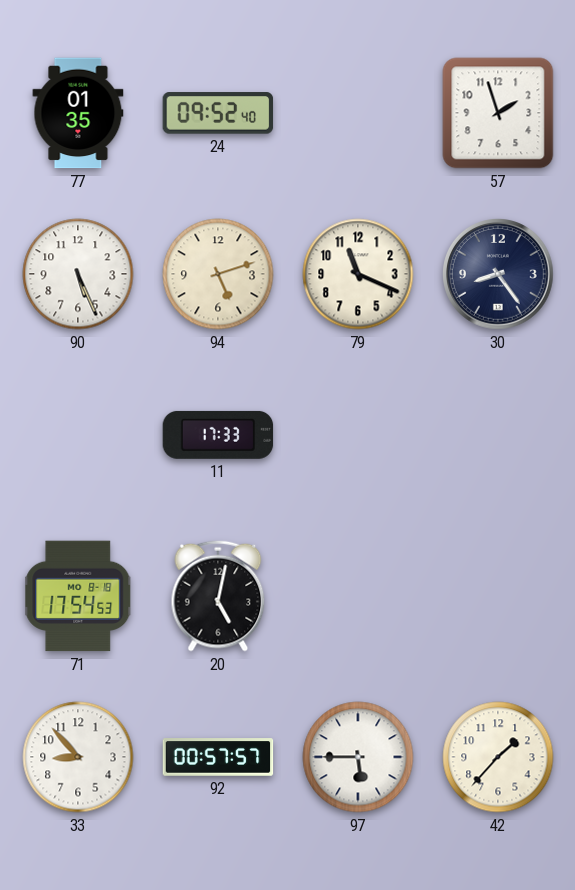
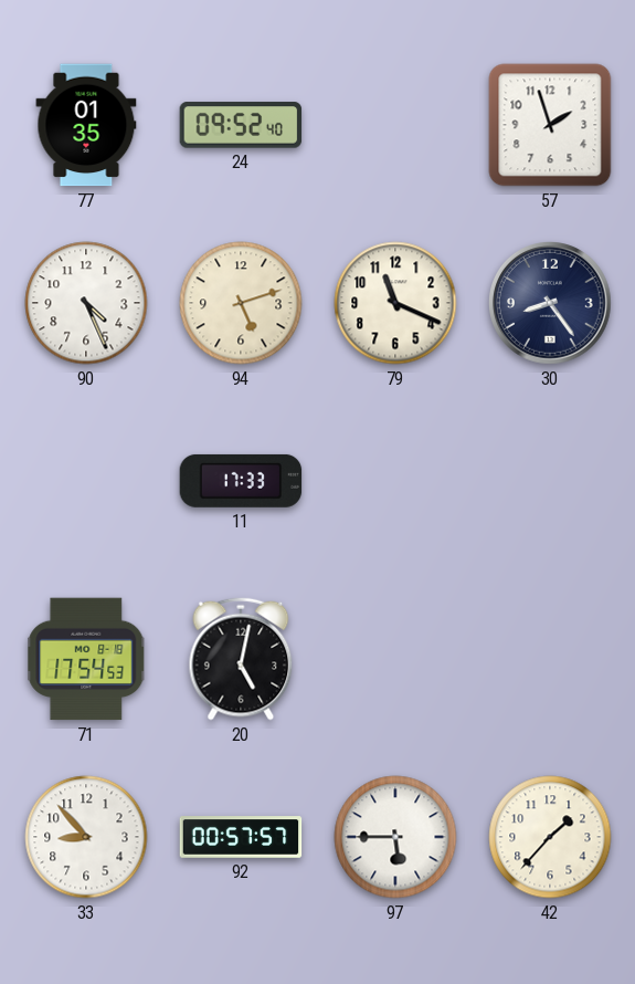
90: 5:26 -> 4:26 (86, 303)
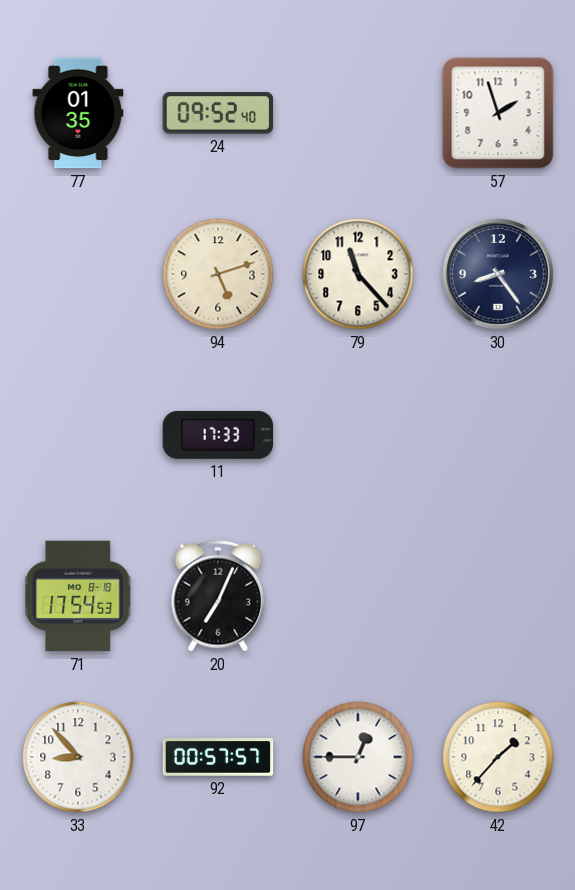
90: 4:26 -> none (86, 303)
79: 11:19 -> 11:23 (358, 274)
20: 5:02 -> 7:04 (218, 596)
97: 5:45 -> 12:45 (358, 757)
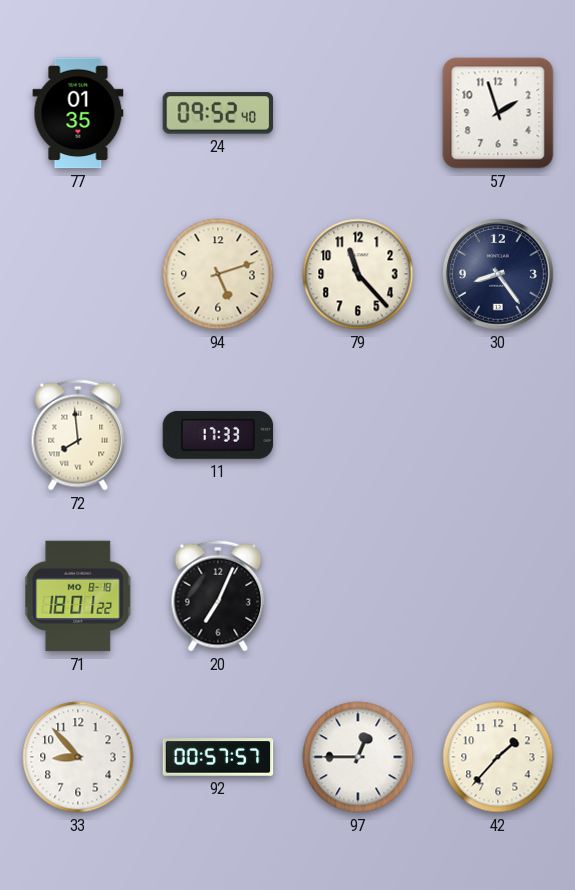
72: none -> 7:59 (78, 435)
71: 17:54 -> 18:01 (78, 596)
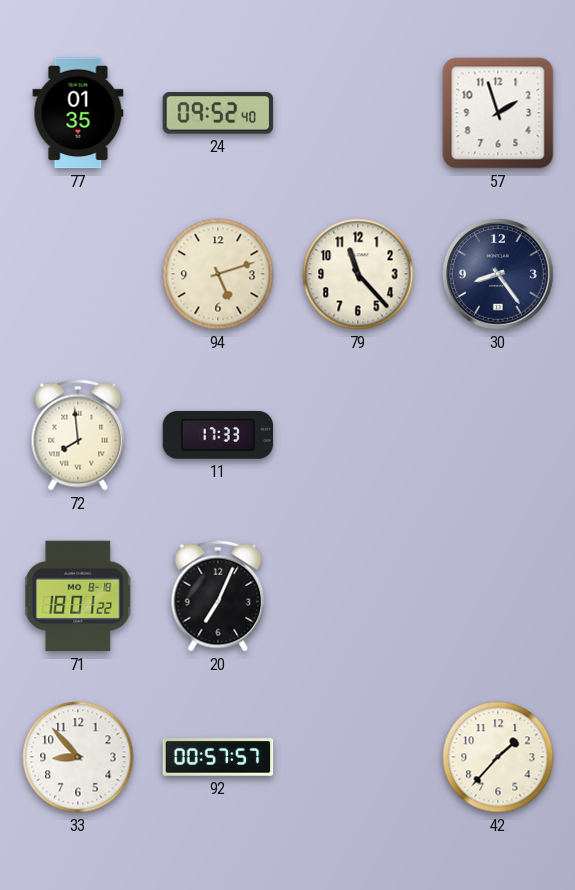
97: 12:45 -> none (358, 757)
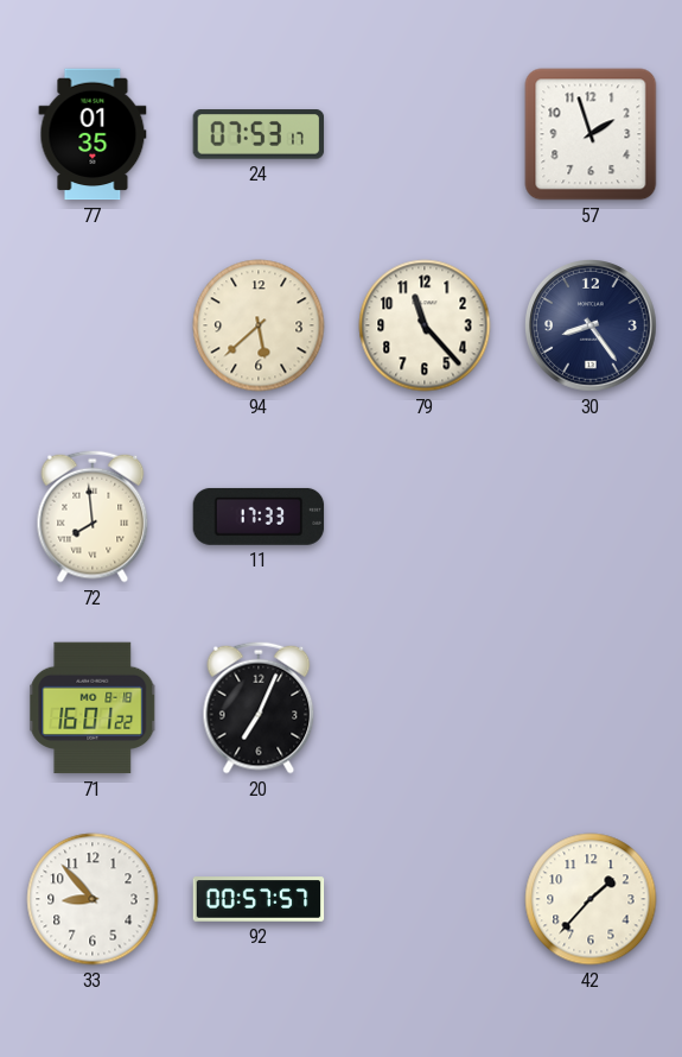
24: 09:52 -> 07:53 (259, 134)
94: 5:12 -> 5:38 (259, 325)
71: 18:01 -> 16:01 (93, 708)
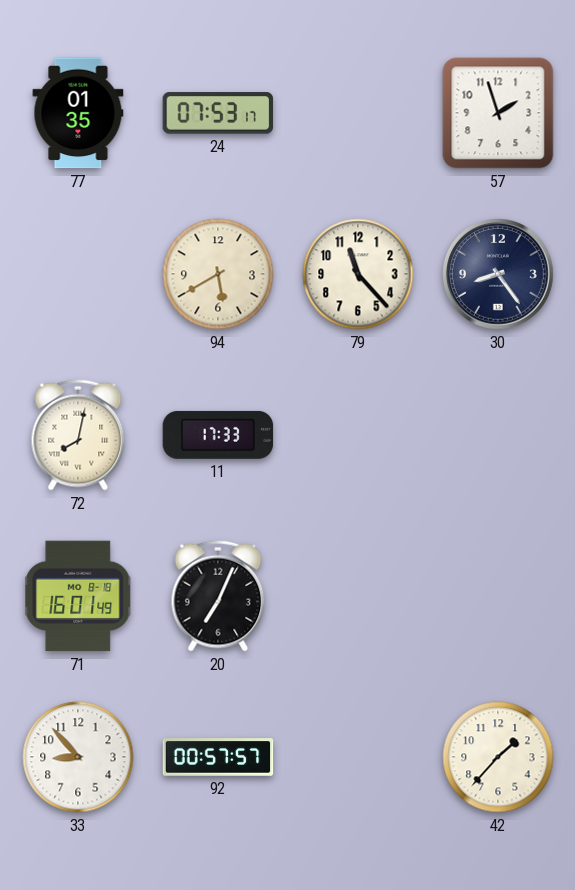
94: 5:38 -> 5:40 (218, 274)
72: 7:59 -> 8:02 (78, 435)
71: 16:01:22 -> 16:01:49 (78, 596)
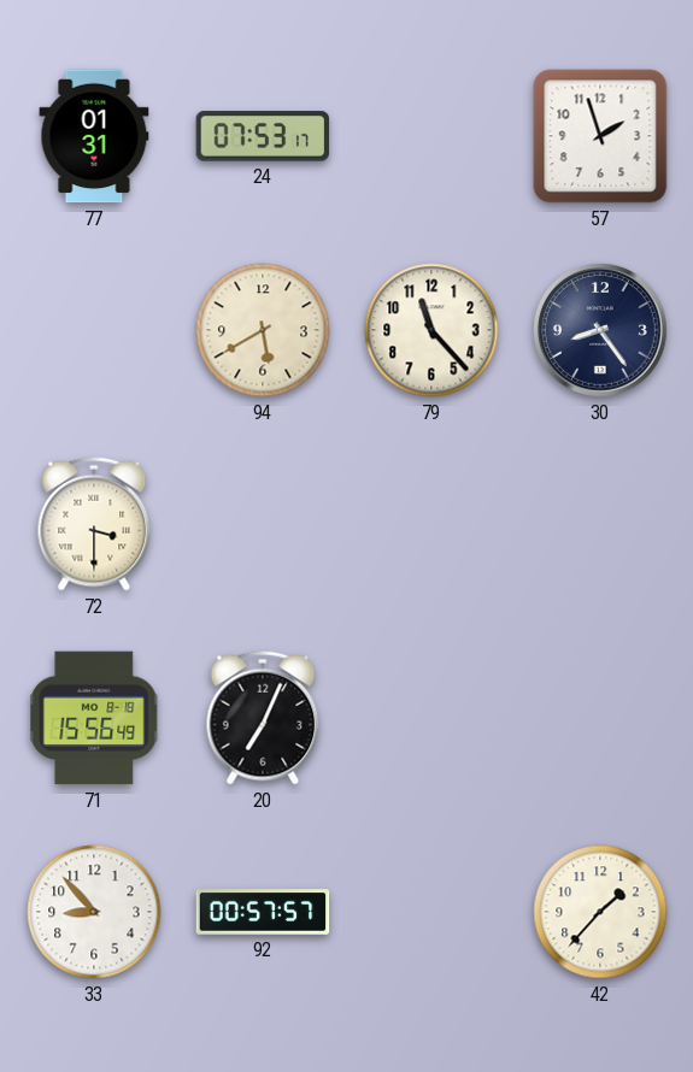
77: 01:35 -> 01:31 (94, 136)
72: 8:02 -> 3:30 (94, 524)
11: 17:33 -> none (218, 435)
71: 16:01 -> 15:56 (94, 718)
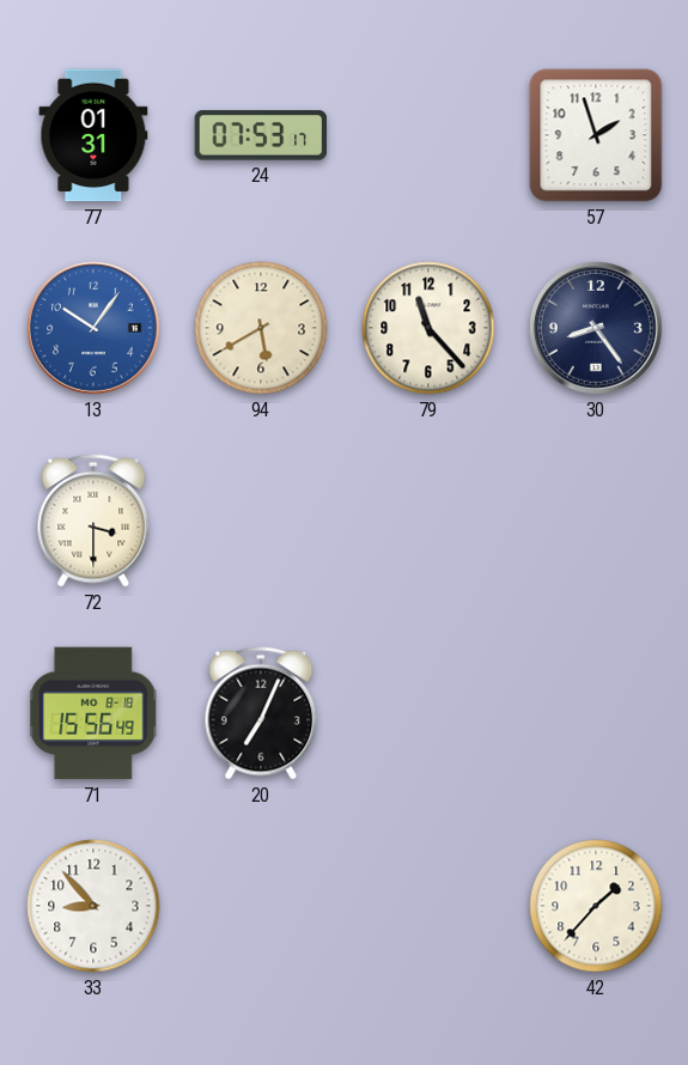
13: none -> 10:06 (95, 329)
92: 00:57 -> none (263, 912)
